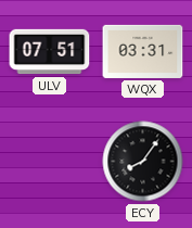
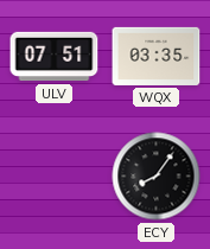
WQX: 03:31 -> 03:35 (157, 56)
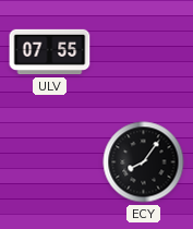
ULV: 07:51 -> 07:55 (50, 52)
WQX: 03:35 -> none (157, 56)
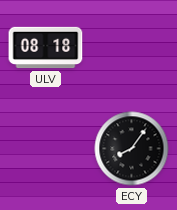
ULV: 07:55 -> 08:18 (46, 48)
